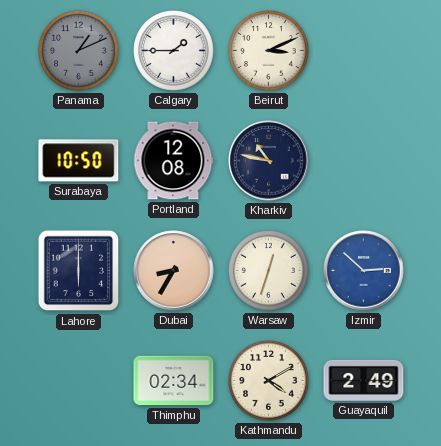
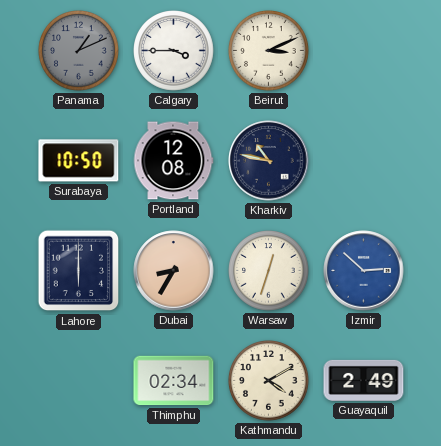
Calgary: 1:45 -> 3:45 (174, 51)
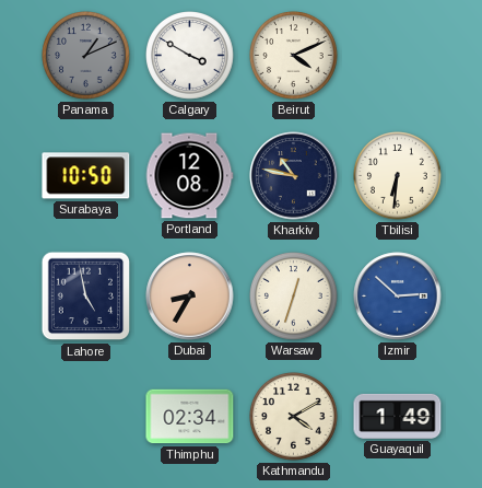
Calgary: 3:45 -> 3:50 (190, 56)
Beirut: 3:11 -> 4:11 (294, 56)
Tbilisi: none -> 6:31 (398, 176)
Lahore: 6:00 -> 4:58 (86, 297)
Guayaquil: 2:49 -> 1:49 (398, 416)
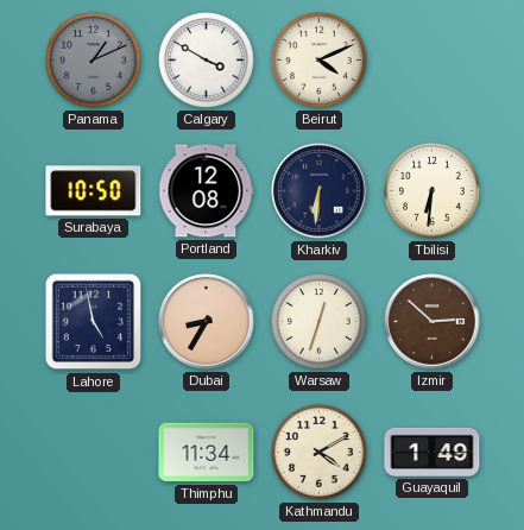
Kharkiv: 10:47 -> 6:31 (320, 191)
Izmir dial: blue -> brown (433, 322)
Thimphu: 02:34 -> 11:34 (207, 453)
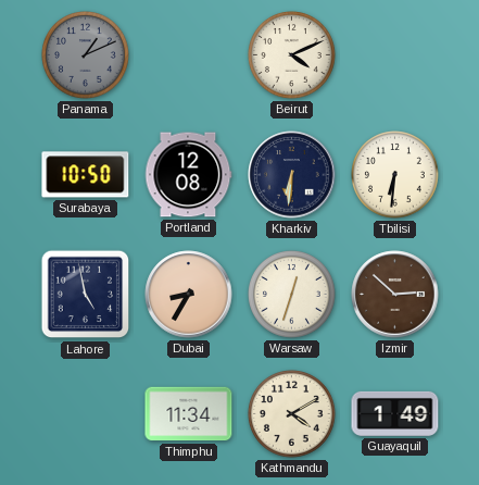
Calgary: 3:50 -> none (207, 61)
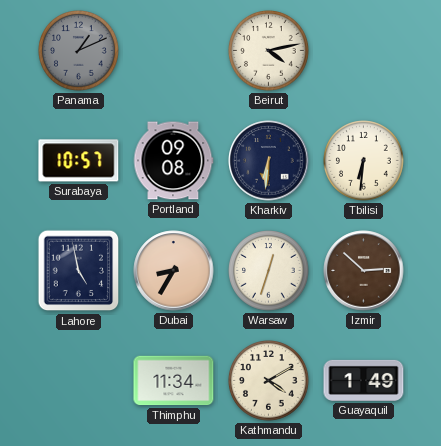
Beirut: 4:11 -> 4:13 (269, 51)
Surabaya: 10:50 -> 10:57 (79, 161)
Portland: 12:08 -> 09:08 (173, 161)
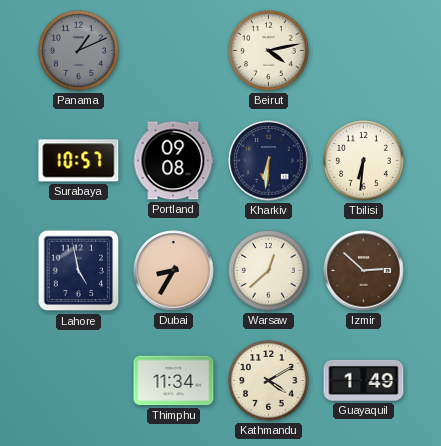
Warsaw: 12:33 -> 12:38 (269, 271)
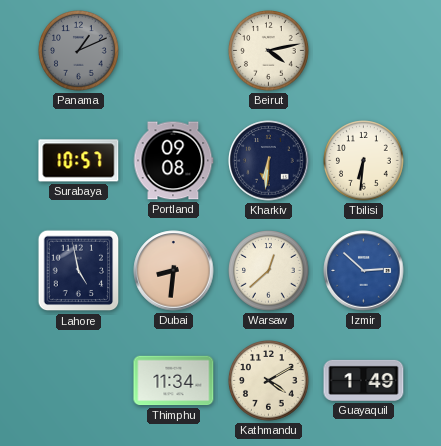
Dubai: 8:35 -> 8:31 (174, 271)
Izmir dial: brown -> blue (364, 271)
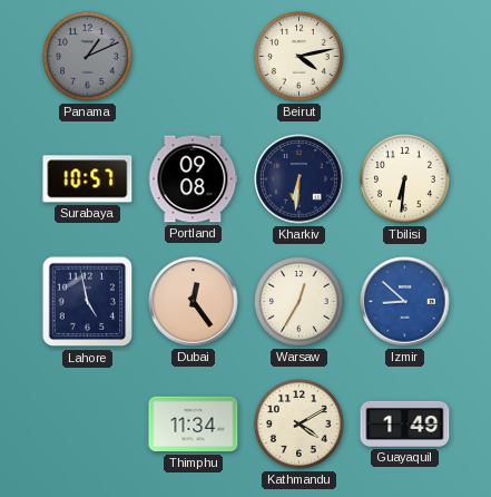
Dubai: 8:31 -> 12:24 (194, 302)
Warsaw: 12:38 -> 12:35 (299, 302)
Izmir: 2:52 -> 8:52 (405, 302)
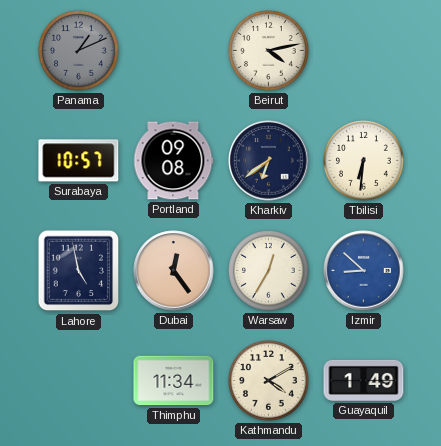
Kharkiv: 6:31 -> 6:39 (269, 161)
